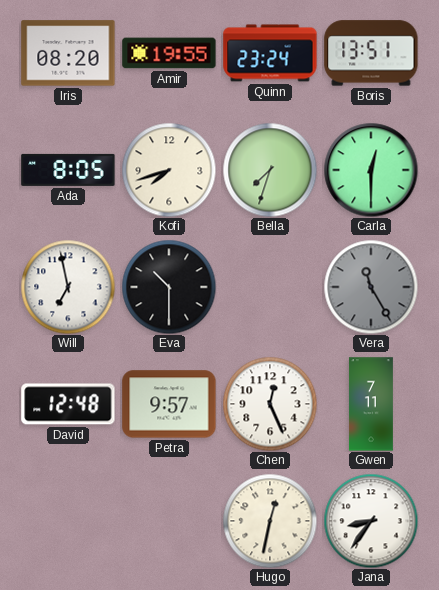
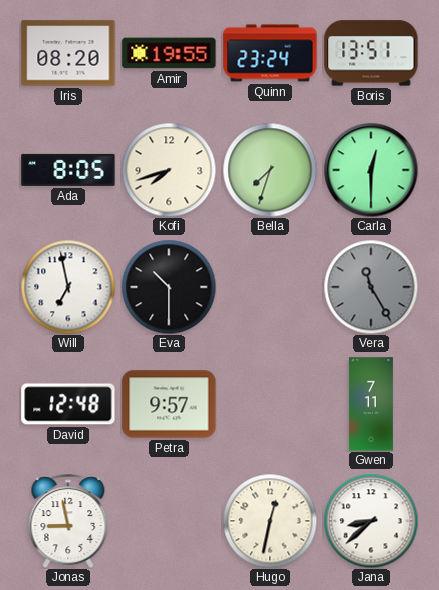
Chen: 12:26 -> none (270, 404)
Jonas: none -> 8:58 (68, 521)
Jana: 8:36 -> 8:38 (371, 521)
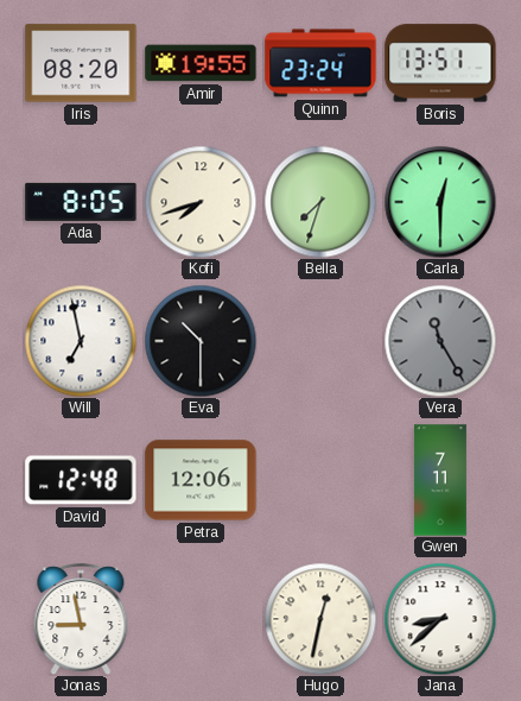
Petra: 9:57 -> 12:06 (201, 480)
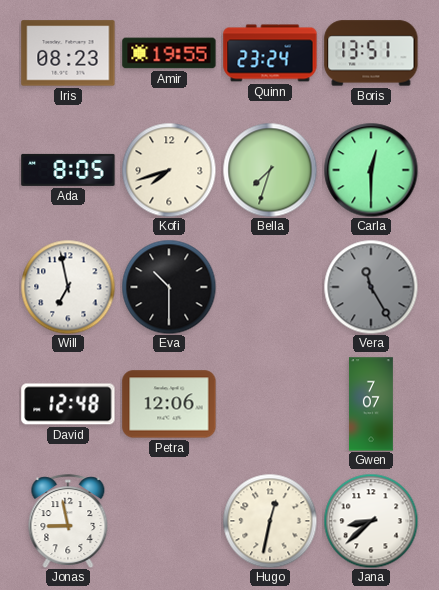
Iris: 08:20 -> 08:23 (68, 53)
Gwen: 7:11 -> 7:07 (371, 404)
